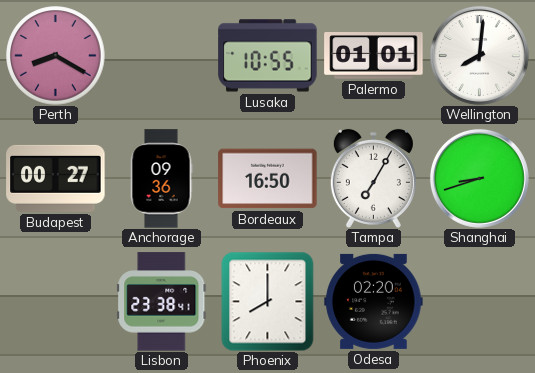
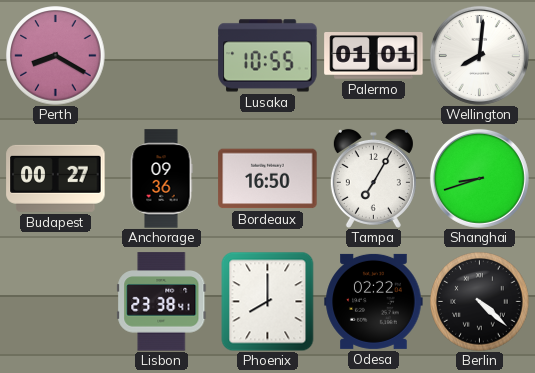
Odesa: 02:20 -> 02:22 (374, 301)
Berlin: none -> 4:22 (480, 302)
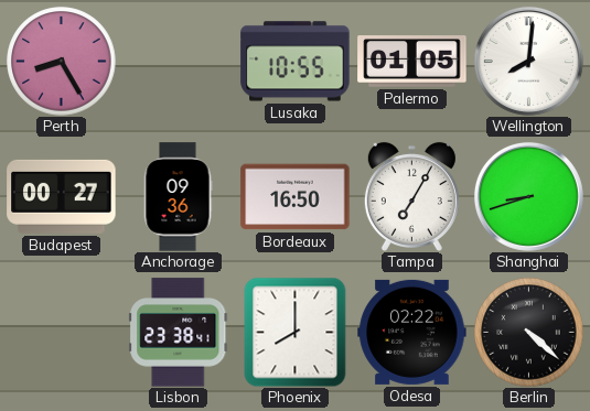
Perth: 8:20 -> 8:25 (62, 62)
Palermo: 01:01 -> 01:05 (412, 62)
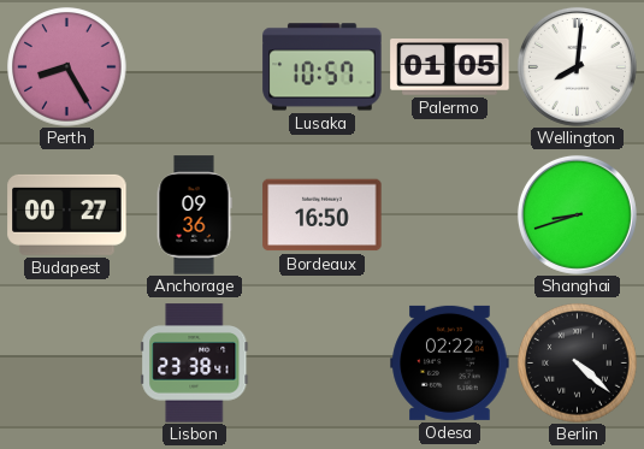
Lusaka: 10:55 -> 10:57 (323, 67)
Tampa: 7:05 -> none (411, 196)
Phoenix: 8:00 -> none (296, 332)
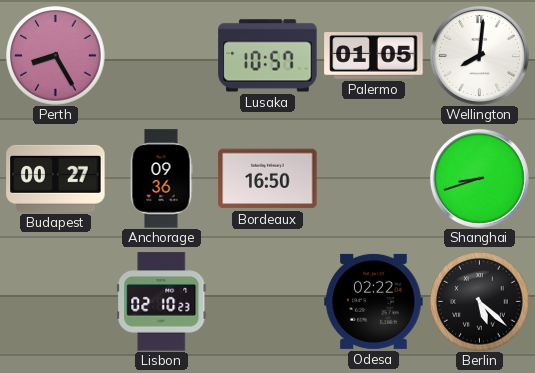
Lisbon: 23:38 -> 02:10 (162, 302)
Berlin: 4:22 -> 5:22 (480, 302)
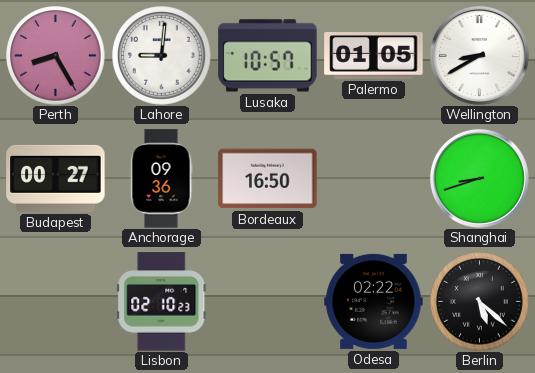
Lahore: none -> 9:01 (162, 56)
Wellington: 8:01 -> 8:40 (479, 55)
